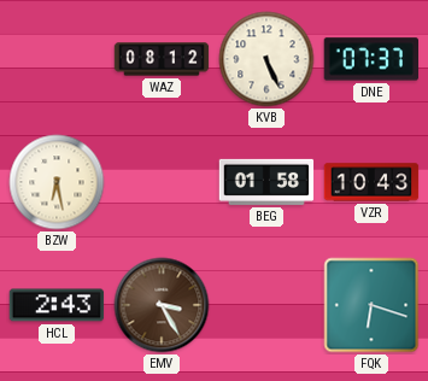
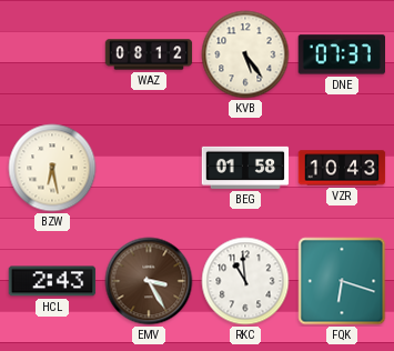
KVB: 5:26 -> 5:24 (245, 54)
RKC: none -> 10:59 (245, 281)
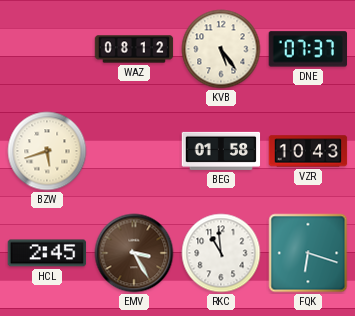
BZW: 6:28 -> 5:42 (47, 151)
HCL: 2:43 -> 2:45 (47, 253)
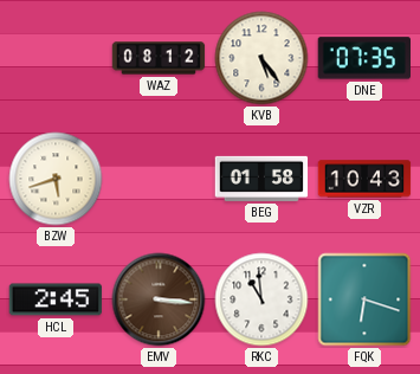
DNE: 07:37 -> 07:35 (363, 58)
EMV: 3:25 -> 3:16 (159, 299)
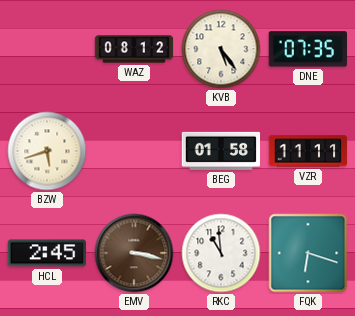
VZR: 10:43 -> 11:11 (308, 151)
EMV: 3:16 -> 3:17 (134, 253)
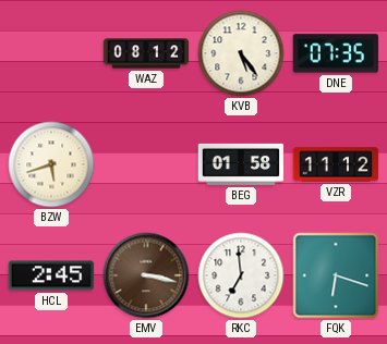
VZR: 11:11 -> 11:12 (336, 164)
RKC: 10:59 -> 6:59 (241, 275)
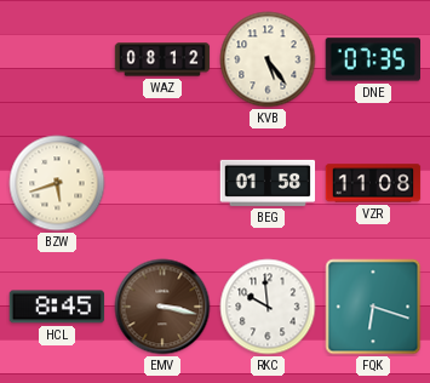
VZR: 11:12 -> 11:08 (373, 183)
HCL: 2:45 -> 8:45 (57, 307)
RKC: 6:59 -> 9:59 (268, 307)
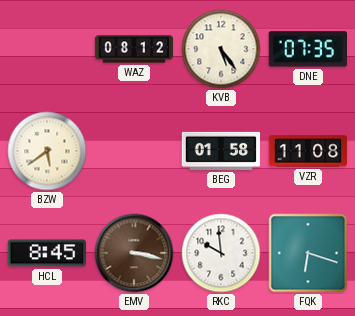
BZW: 5:42 -> 5:39 (47, 151)
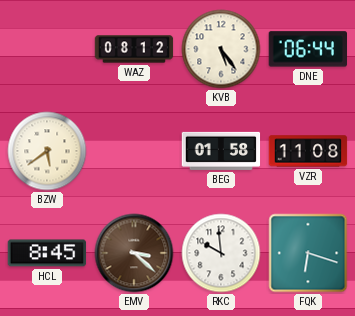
DNE: 07:35 -> 06:44 (307, 49)
EMV: 3:17 -> 3:22 (134, 253)
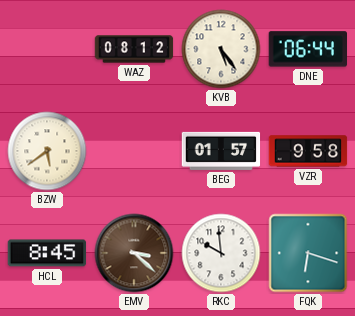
BEG: 01:58 -> 01:57 (221, 151)
VZR: 11:08 -> 9:58 (308, 151)
